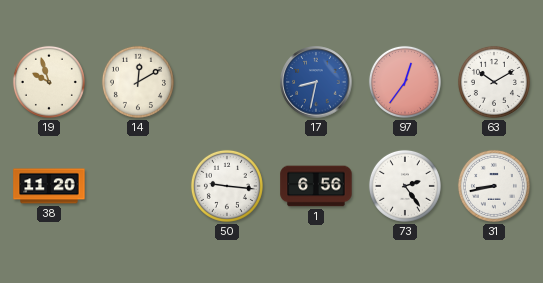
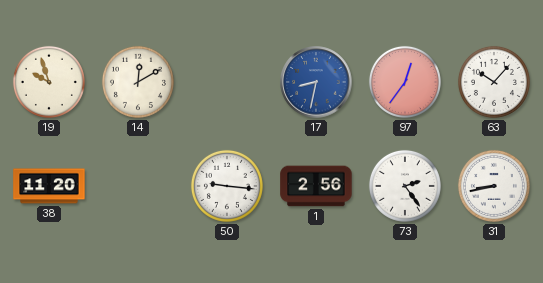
63: 10:10 -> 10:07 (494, 82)
1: 6:56 -> 2:56 (316, 186)
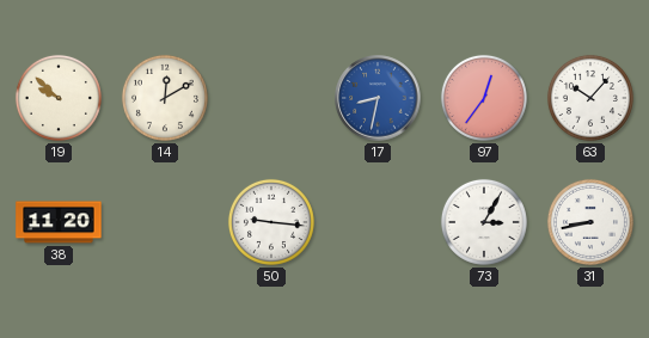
19: 9:57 -> 9:52 (59, 98)
1: 2:56 -> none (316, 186)
73: 2:24 -> 3:05 (484, 222)
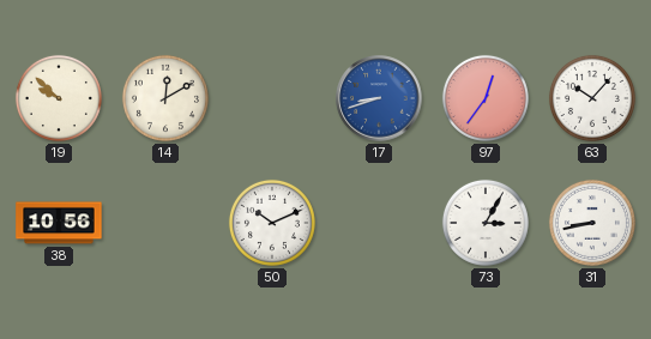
17: 8:32 -> 8:42 (379, 98)
38: 11:20 -> 10:56 (59, 223)
50: 9:16 -> 10:11 (272, 223)
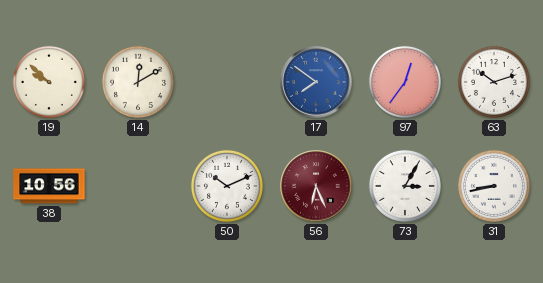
17: 8:42 -> 7:51 (316, 82)
63: 10:07 -> 10:12 (494, 82)
56: none -> 6:26 (316, 186)
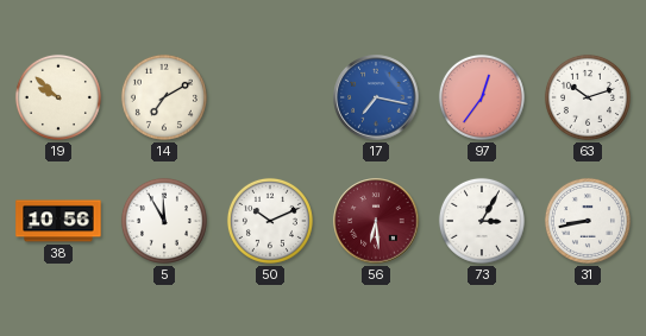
14: 12:10 -> 7:10 (164, 97)
17: 7:51 -> 7:17 (376, 97)
5: none -> 11:55 (164, 221)
56: 6:26 -> 6:29 (376, 221)
